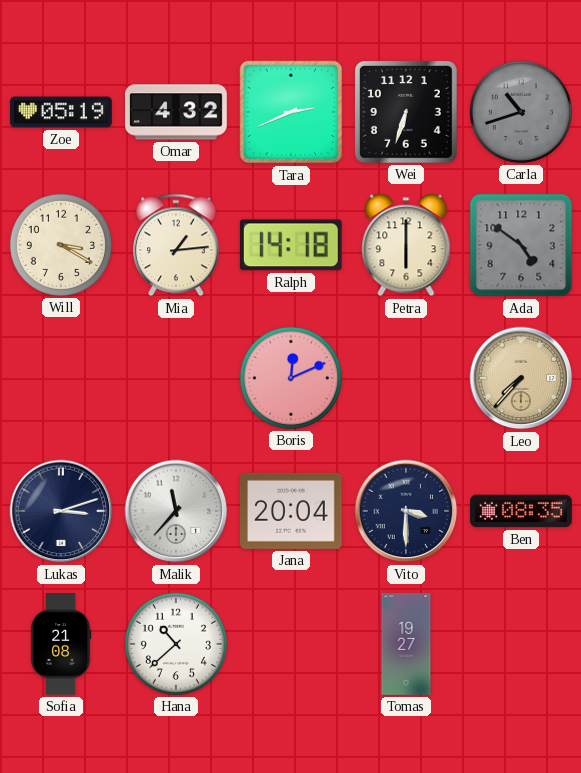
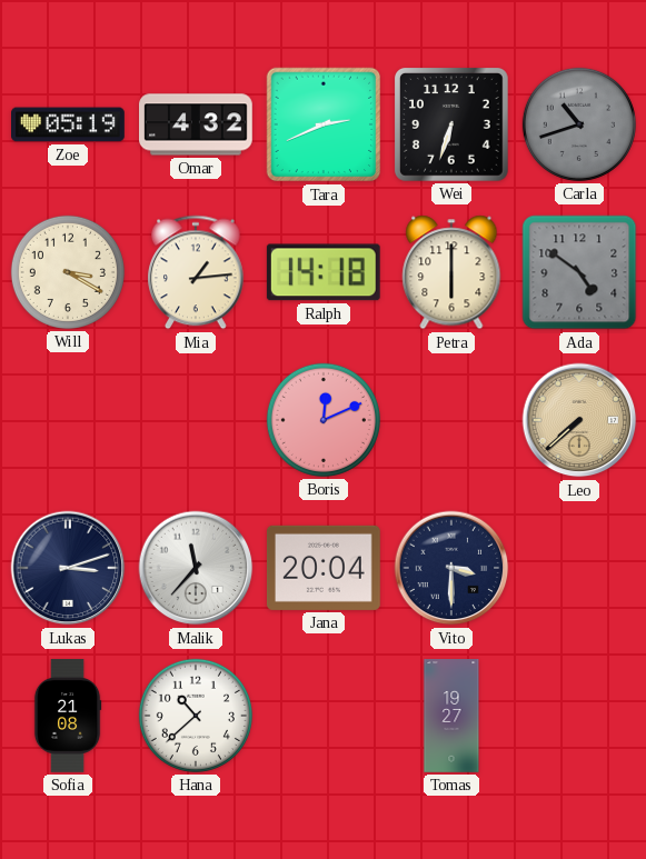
Leo: 7:37 -> 7:38 (579, 420)
Ben: 08:35 -> none (522, 511)
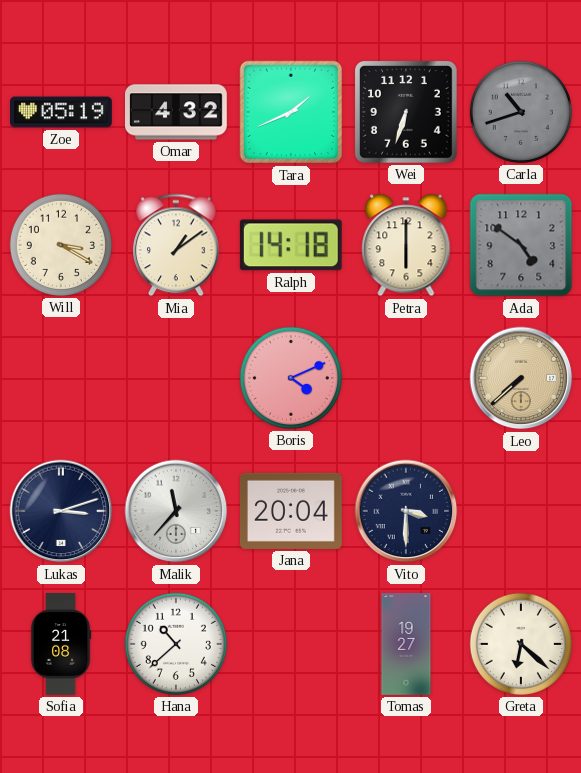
Tara: 2:41 -> 1:41 (291, 112)
Mia: 1:14 -> 1:09 (177, 245)
Boris: 12:11 -> 4:11 (291, 378)
Greta: none -> 6:22 (521, 644)
